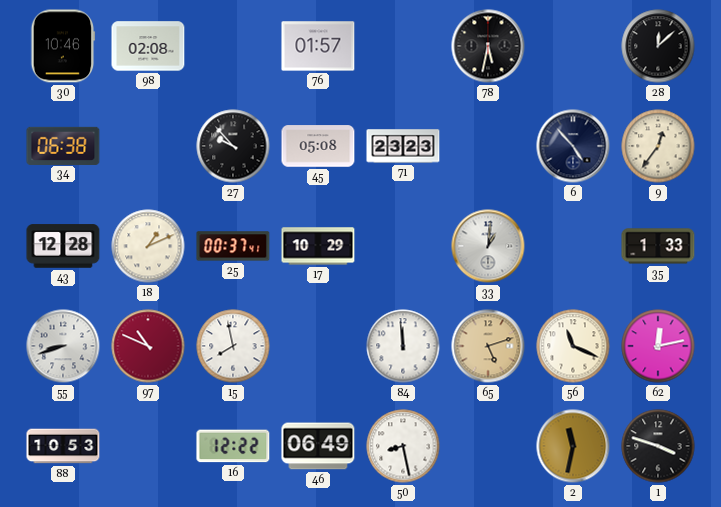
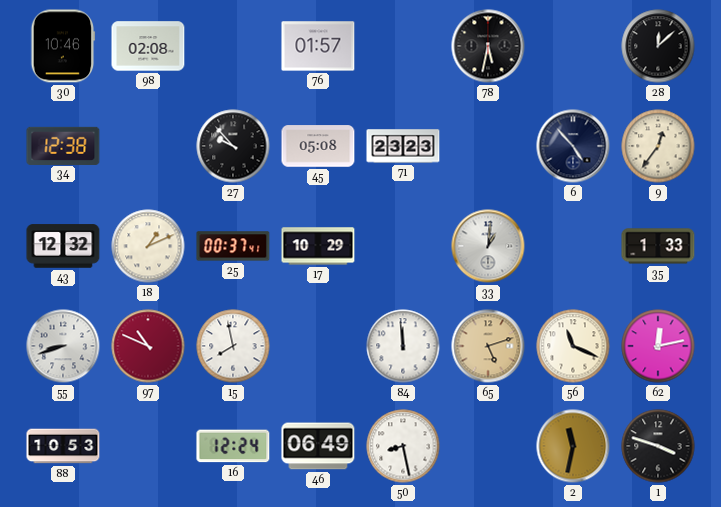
34: 06:38 -> 12:38 (63, 145)
43: 12:28 -> 12:32 (63, 246)
16: 12:22 -> 12:24 (233, 446)
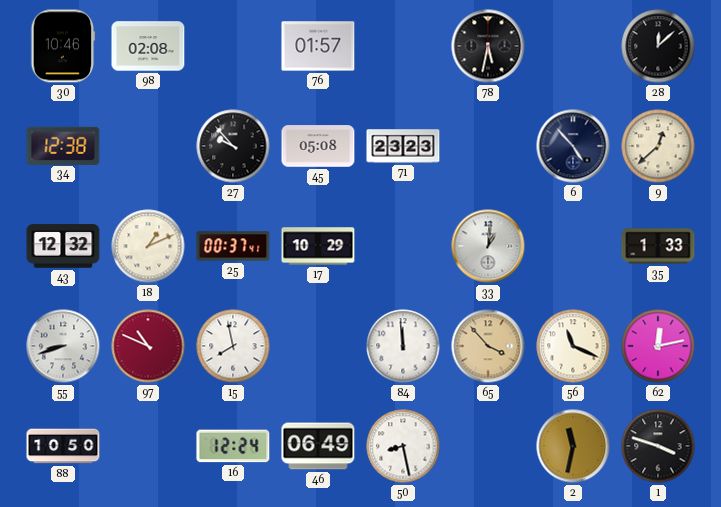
9: 12:36 -> 12:38 (658, 146)
65: 5:12 -> 3:53 (488, 346)
88: 10:53 -> 10:50 (63, 446)
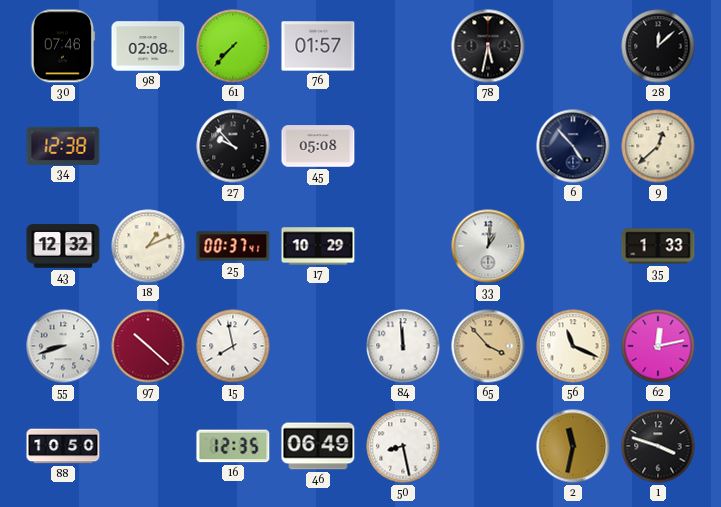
30: 10:46 -> 07:46 (63, 46)
61: none -> 7:37 (233, 46)
71: 23:23 -> none (403, 146)
97: 10:49 -> 10:22 (148, 346)
16: 12:24 -> 12:35 (233, 446)
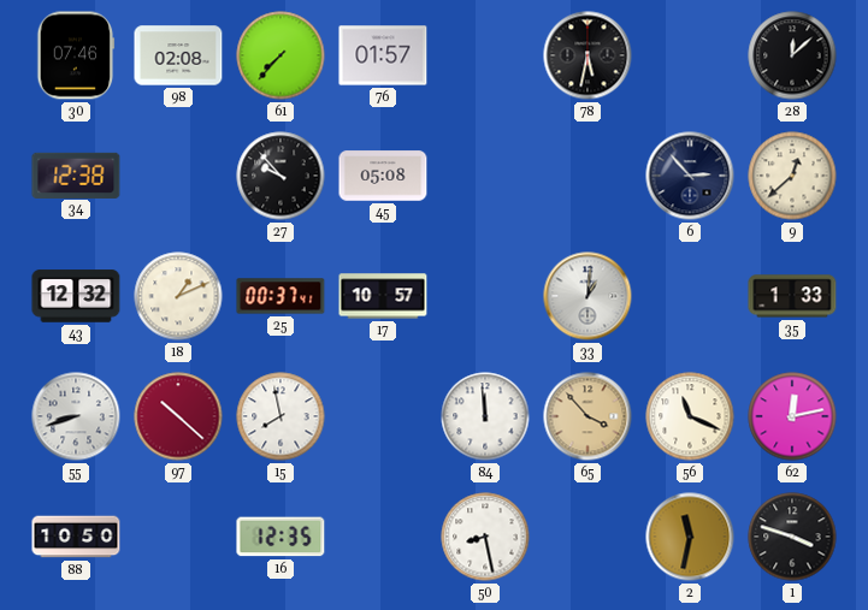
6: 4:53 -> 2:53 (690, 176)
17: 10:29 -> 10:57 (383, 296)
46: 06:49 -> none (318, 446)
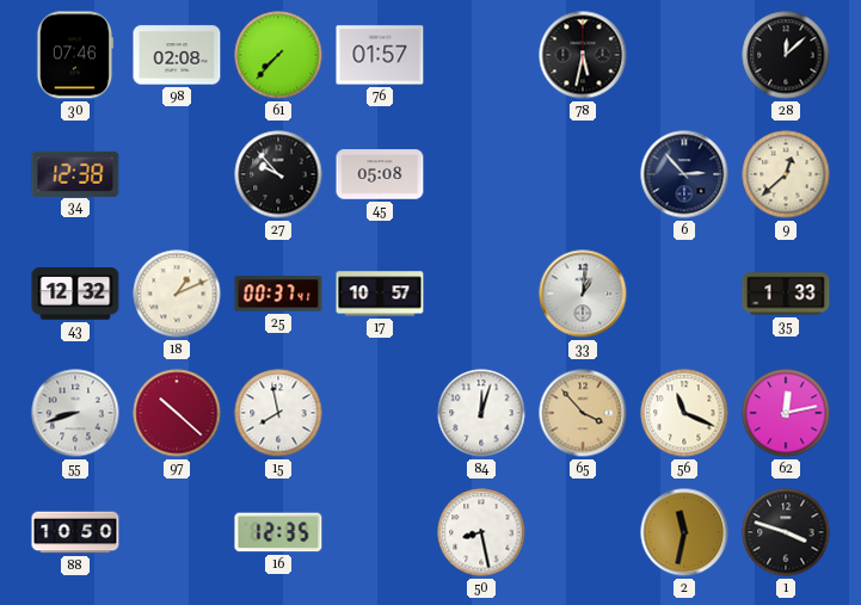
84: 11:59 -> 12:03 (481, 413)
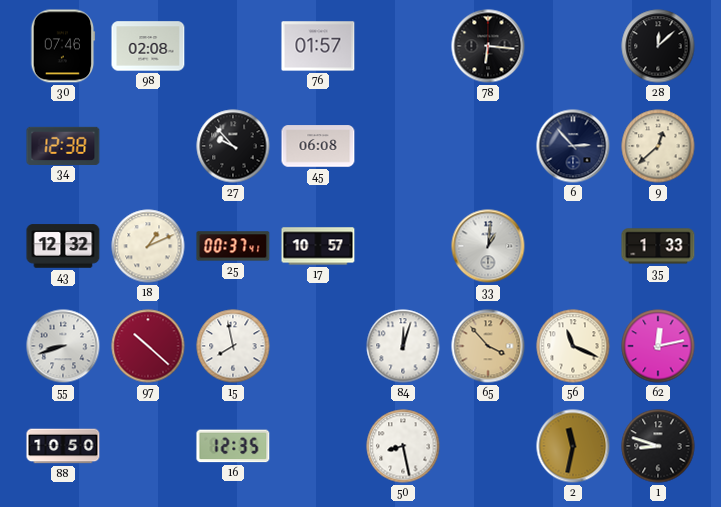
61: 7:37 -> none (278, 55)
78: 5:32 -> 6:16 (488, 46)
45: 05:08 -> 06:08 (318, 146)
1: 3:48 -> 8:48 (658, 446)
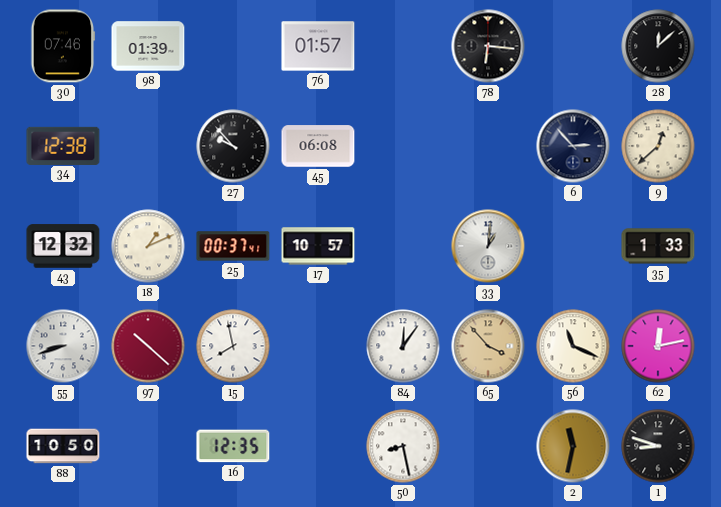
98: 02:08 -> 01:39 (148, 46)
84: 12:03 -> 12:06 (403, 346)
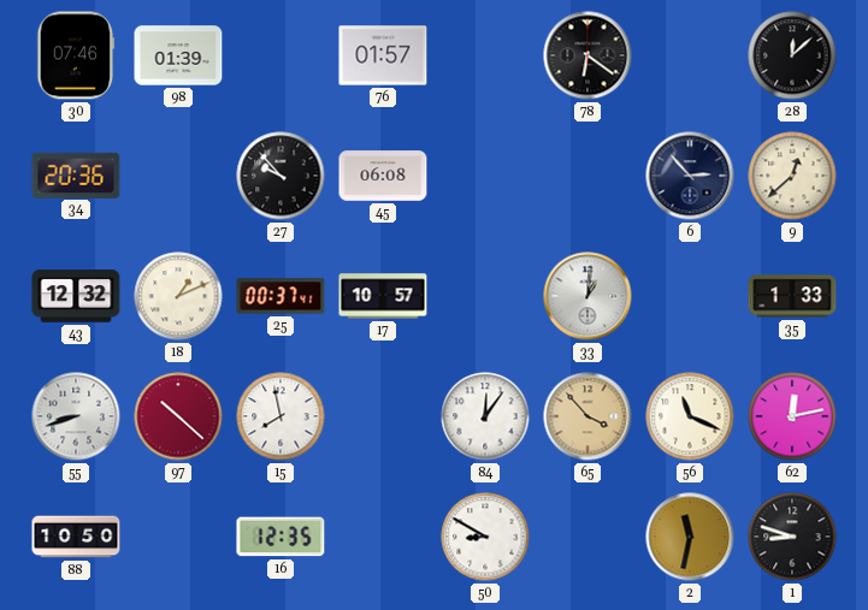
78: 6:16 -> 6:21 (587, 55)
34: 12:38 -> 20:36 (76, 174)
50: 8:28 -> 8:50 (485, 537)
